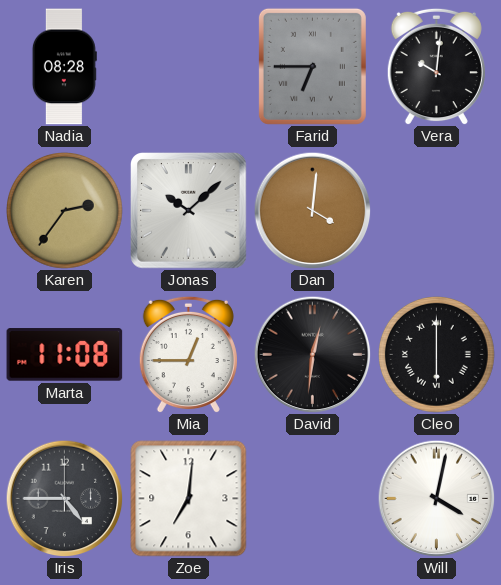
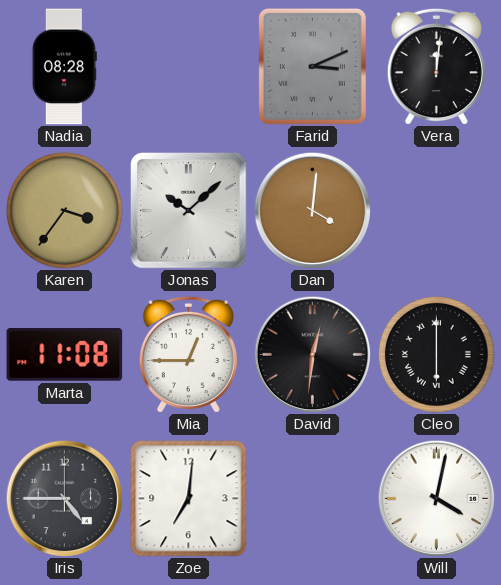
Farid: 6:45 -> 3:11 (312, 66)
Vera: 10:01 -> 12:01 (436, 66)
Karen: 2:36 -> 3:36 (65, 211)
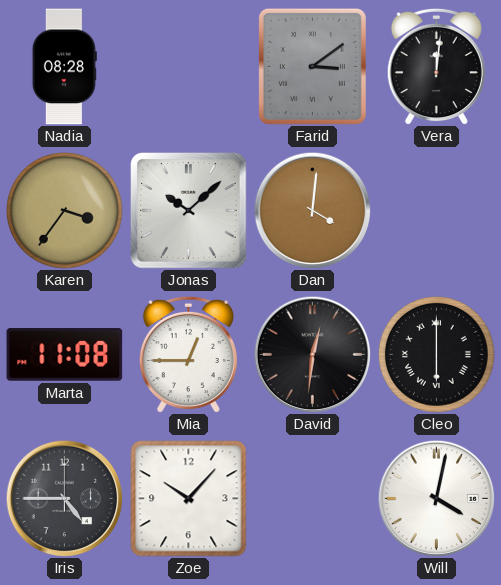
Farid: 3:11 -> 3:09 (312, 66)
Zoe: 7:01 -> 10:07 (189, 499)
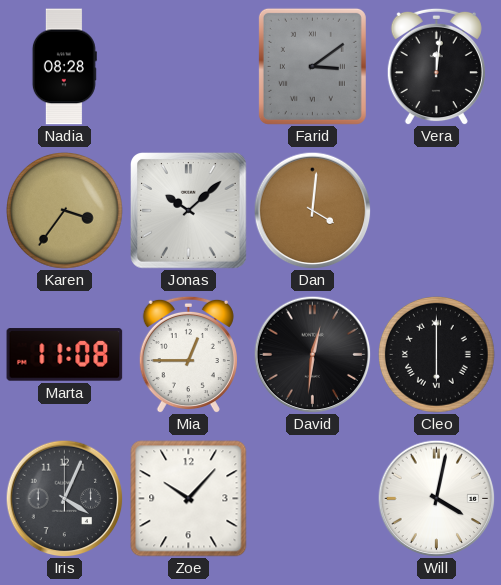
Iris: 4:45 -> 4:04 (64, 498)
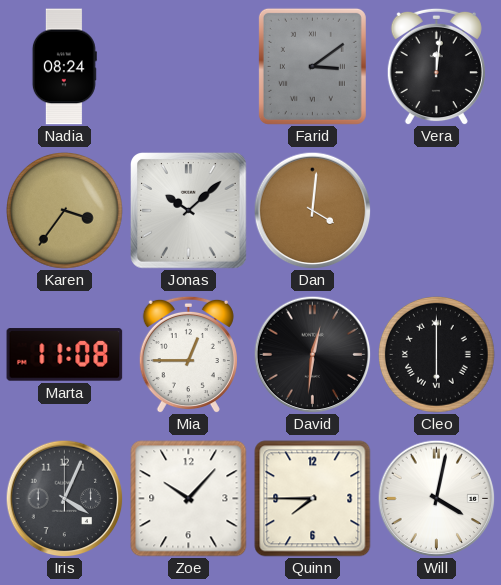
Nadia: 08:28 -> 08:24 (64, 67)
Quinn: none -> 7:45 (313, 499)
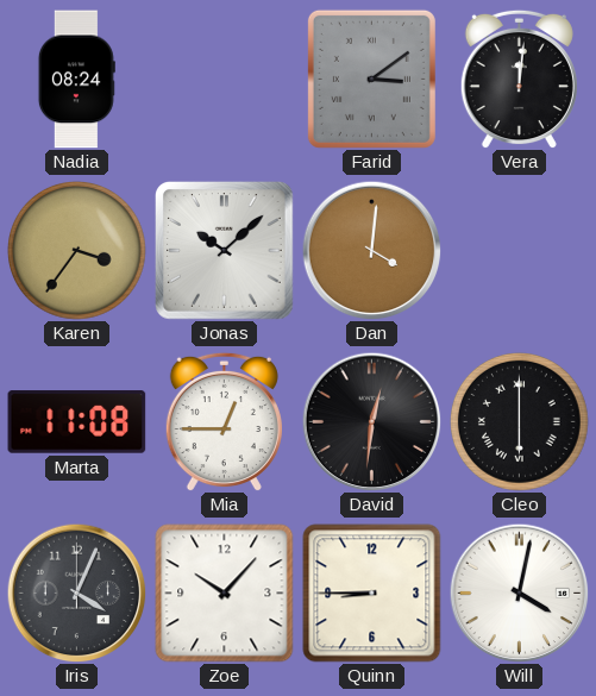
Quinn: 7:45 -> 8:45 (372, 594)
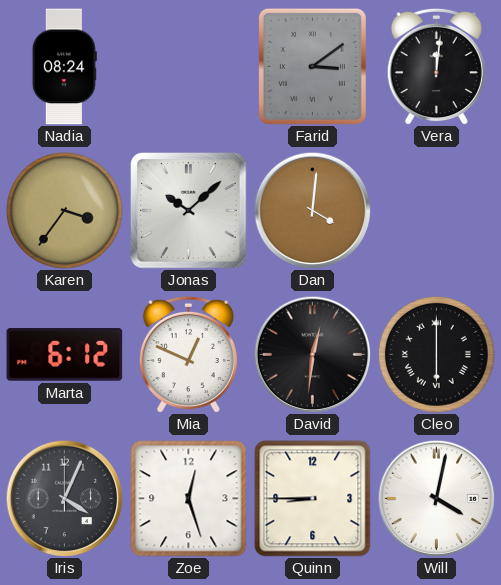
Marta: 11:08 -> 6:12 (65, 355)
Mia: 12:45 -> 12:49 (188, 354)
Zoe: 10:07 -> 12:27 (189, 499)
